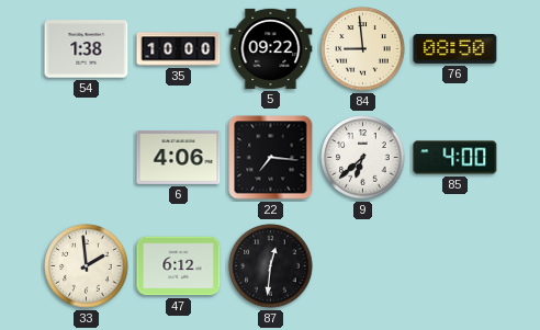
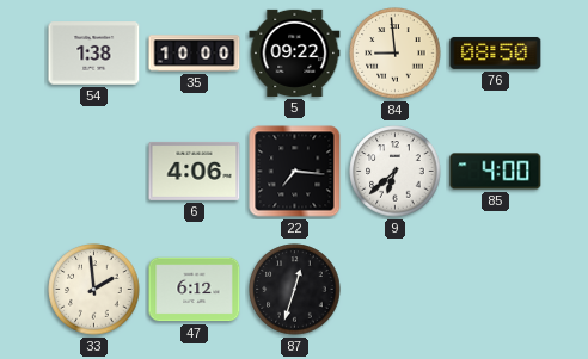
87: 12:31 -> 12:33 (295, 290)
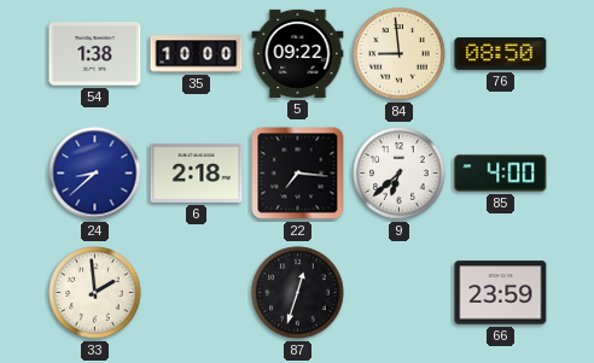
24: none -> 8:38 (95, 174)
6: 4:06 -> 2:18 (197, 172)
47: 6:12 -> none (195, 290)
66: none -> 23:59 (501, 293)
